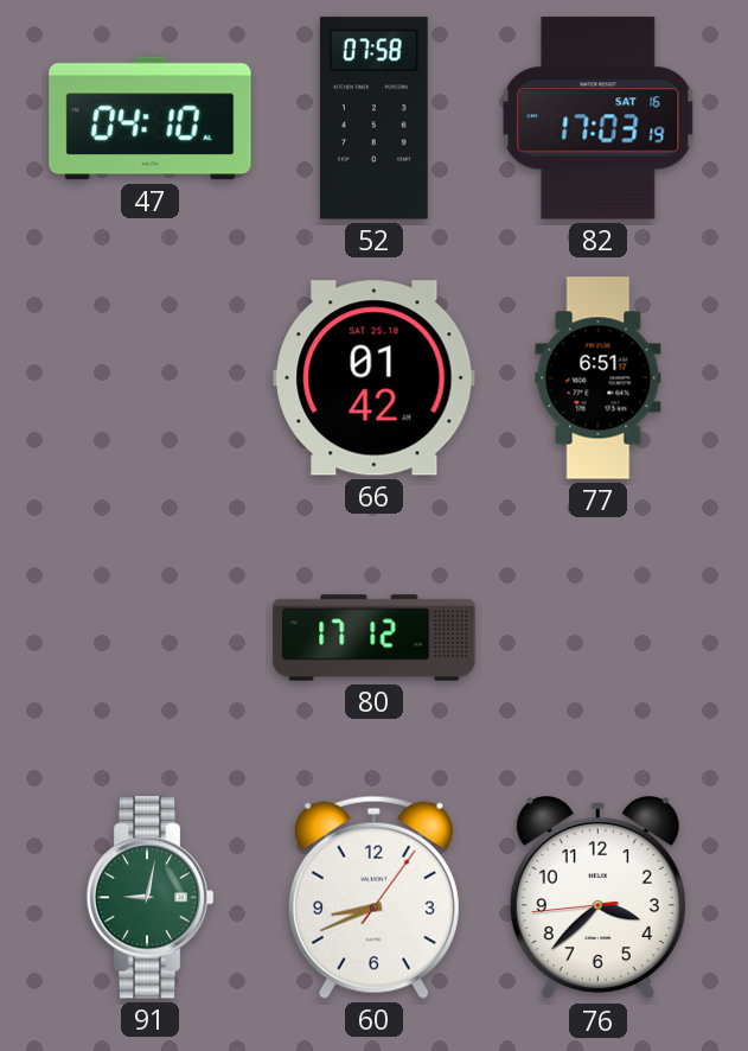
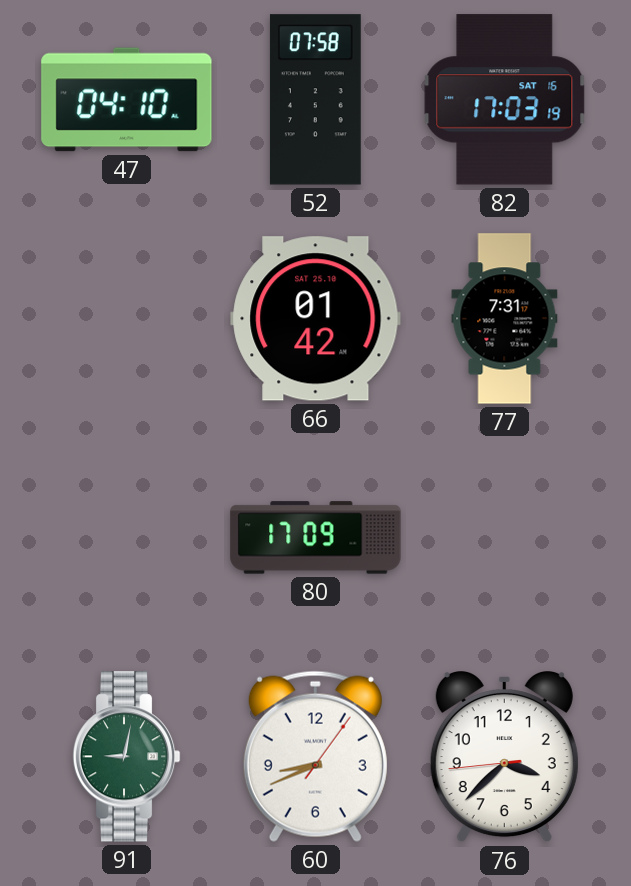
77: 6:51 -> 7:31 (505, 319)
80: 17:12 -> 17:09 (316, 538)
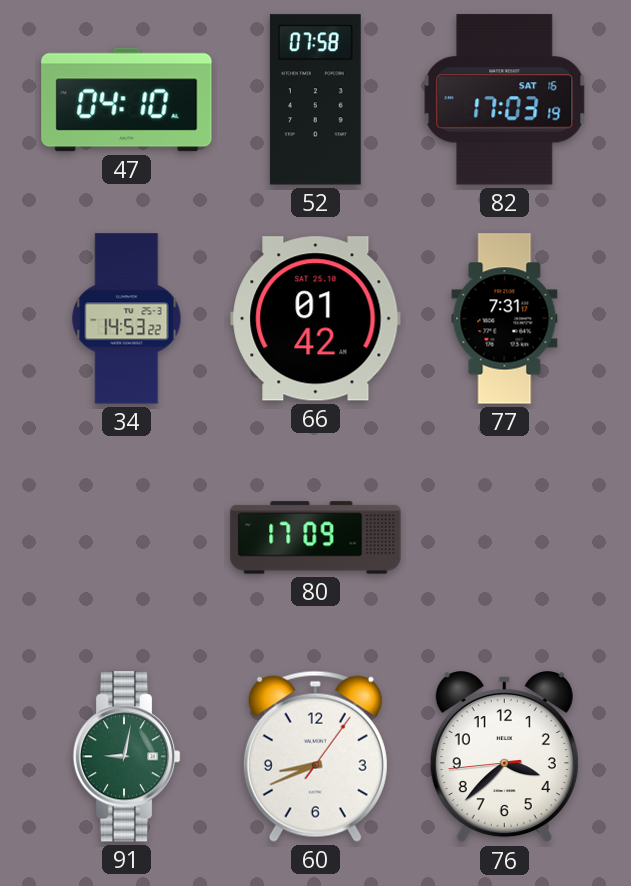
34: none -> 14:53 (127, 319)
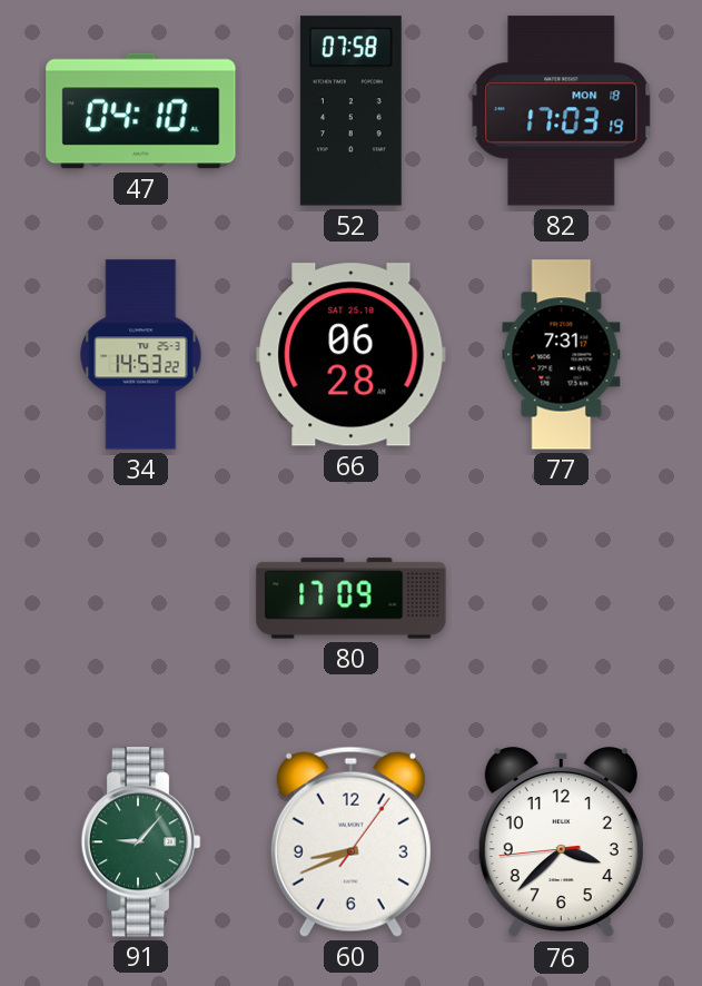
82 date: SAT 16 -> MON 18 (562, 111)
66: 01:42 -> 06:28 (352, 355)
91: 9:02 -> 9:07 (140, 842)
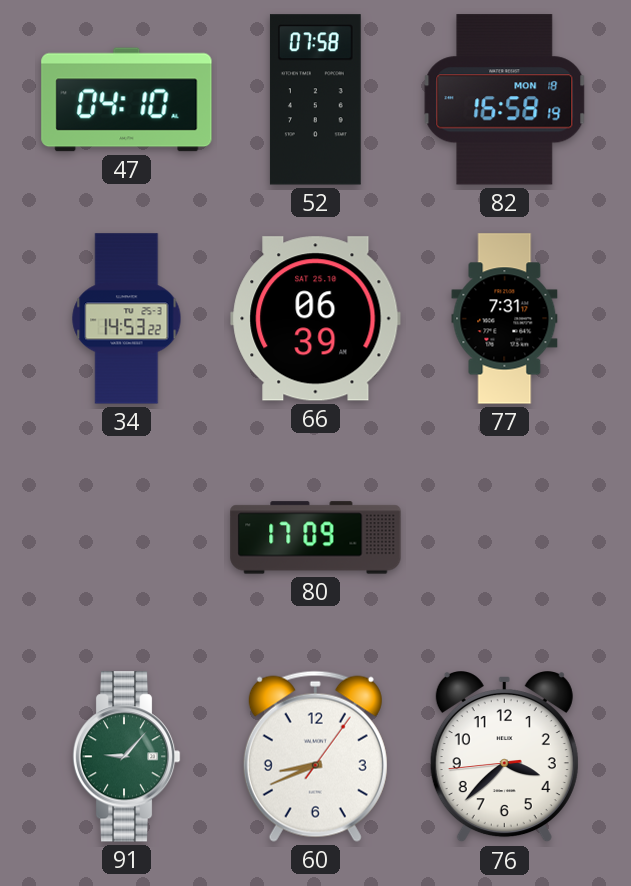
82: 17:03 -> 16:58 (505, 100)
66: 06:28 -> 06:39 (316, 319)
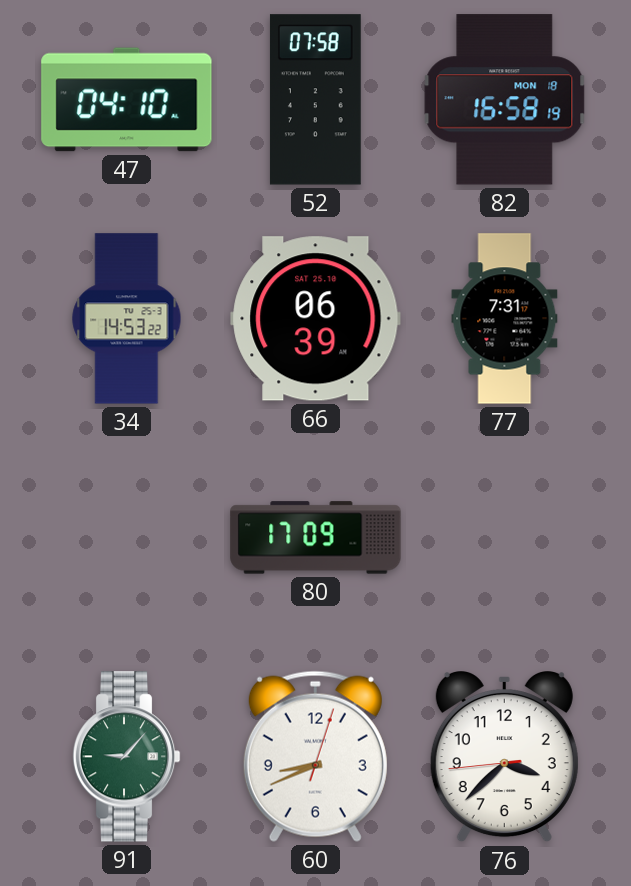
60: 8:41:06 -> 8:41:03 (315, 756)
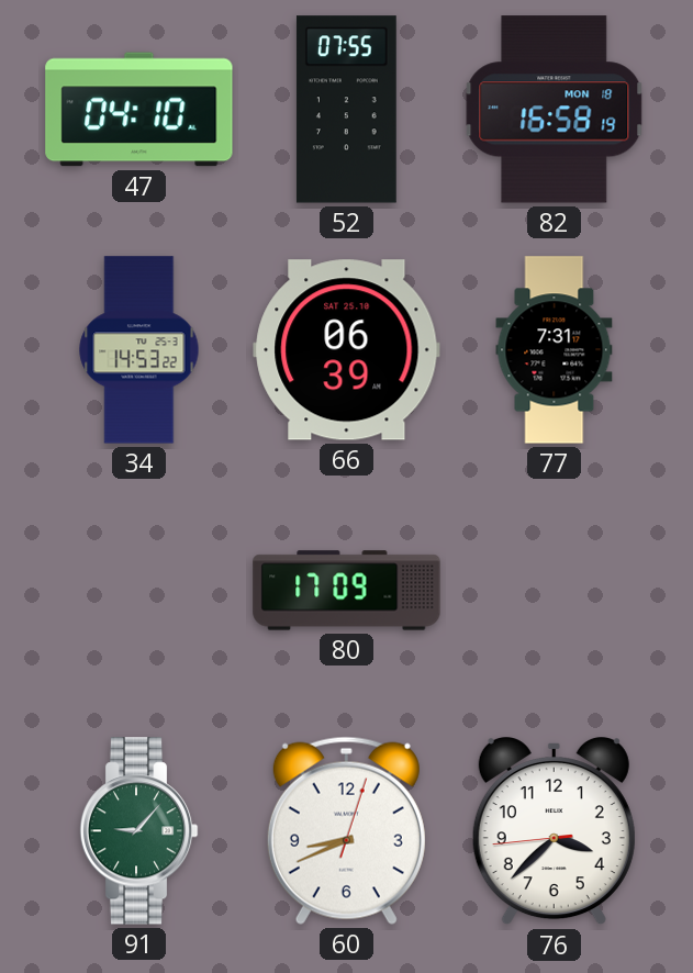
52: 07:58 -> 07:55 (346, 110)
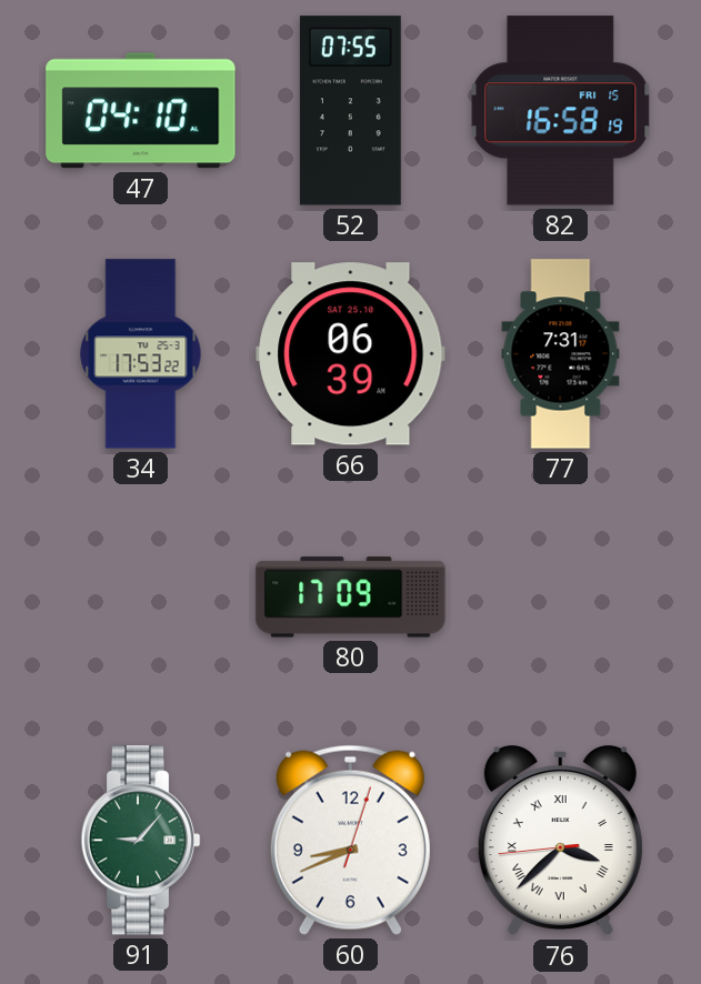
82 date: MON 18 -> FRI 15 (561, 111)
34: 14:53 -> 17:53 (141, 354)
76 numerals: Arabic -> Roman (560, 842)
